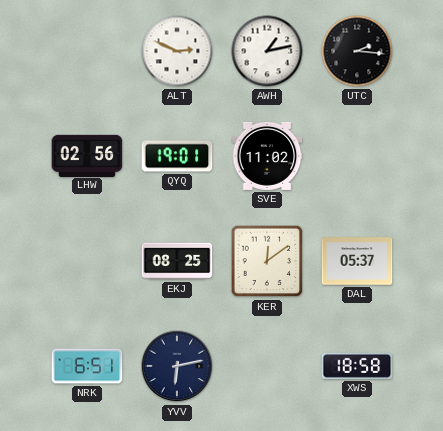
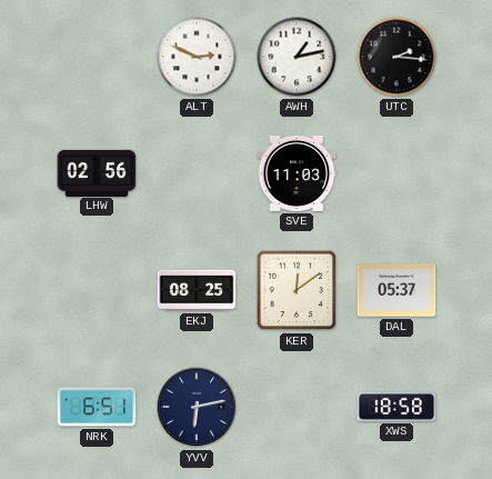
QYQ: 19:01 -> none (177, 156)
SVE: 11:02 -> 11:03 (297, 173)
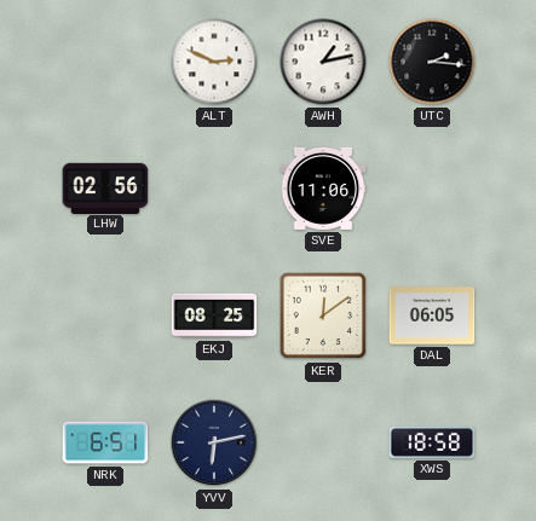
SVE: 11:03 -> 11:06 (323, 189)
DAL: 05:37 -> 06:05 (432, 316)
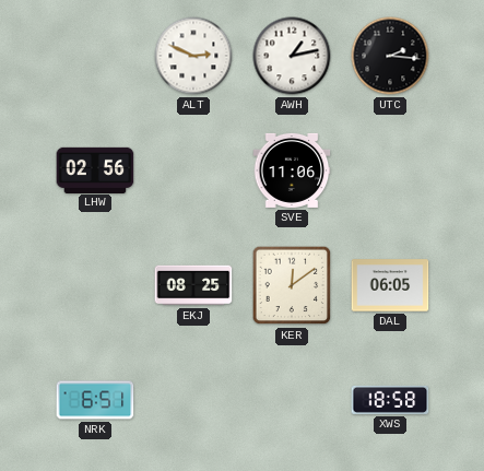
YVV: 6:13 -> none (214, 442)
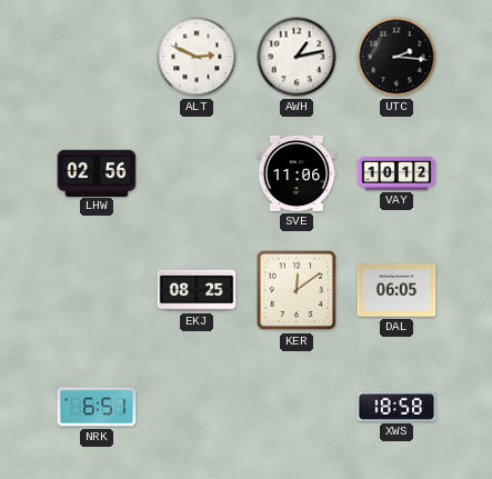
VAY: none -> 10:12 (396, 174)
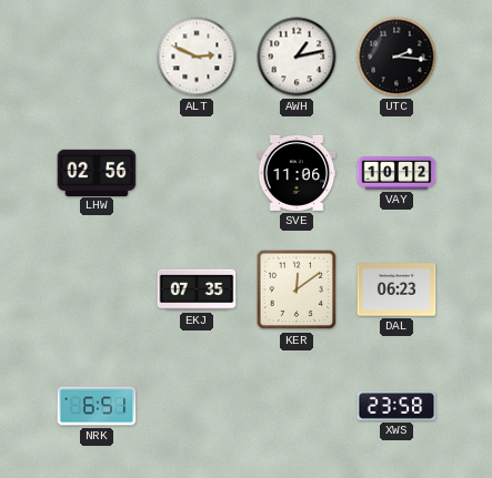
EKJ: 08:25 -> 07:35 (197, 289)
DAL: 06:05 -> 06:23 (396, 289)
XWS: 18:58 -> 23:58 (396, 406)
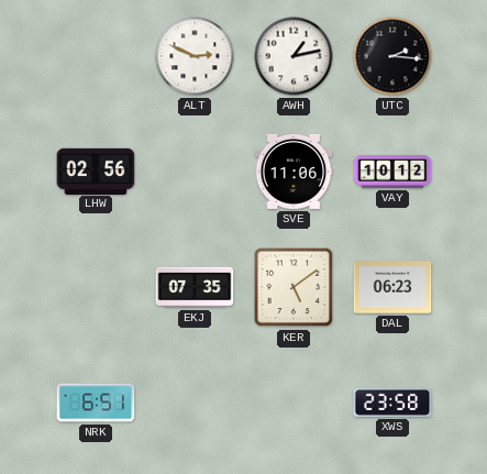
KER: 12:09 -> 5:09 (294, 287)
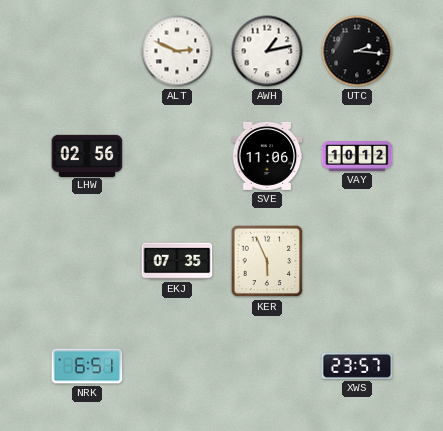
KER: 5:09 -> 5:56 (267, 261)
DAL: 06:23 -> none (392, 287)
XWS: 23:58 -> 23:57 (357, 366)
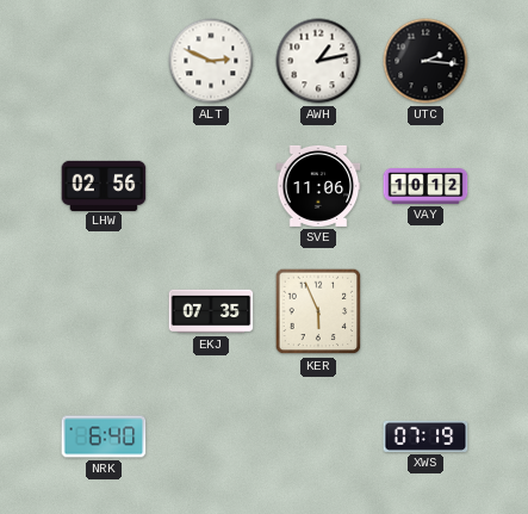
NRK: 6:51 -> 6:40 (104, 436)
XWS: 23:57 -> 07:19 (425, 436)
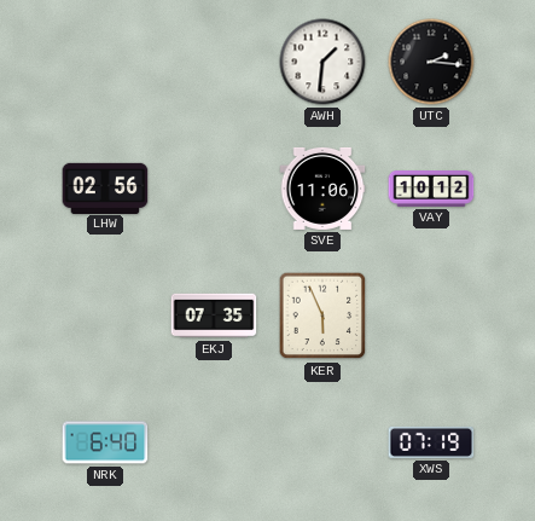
ALT: 2:49 -> none (211, 61)
AWH: 1:13 -> 1:31 (322, 62)
